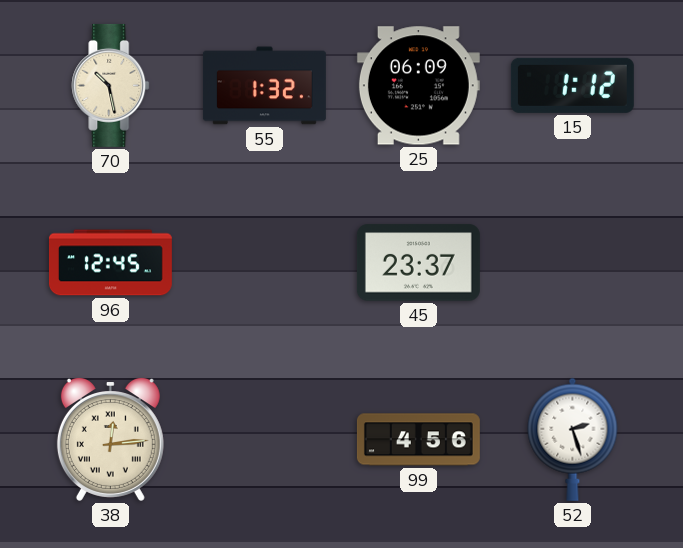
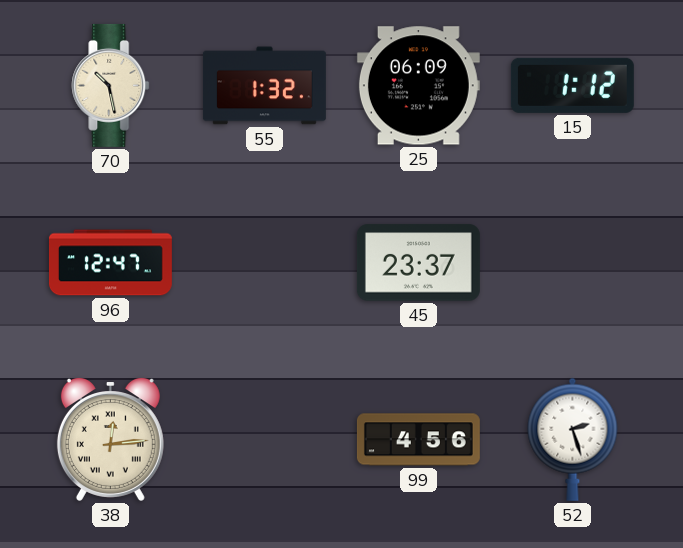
96: 12:45 -> 12:47 (110, 263)
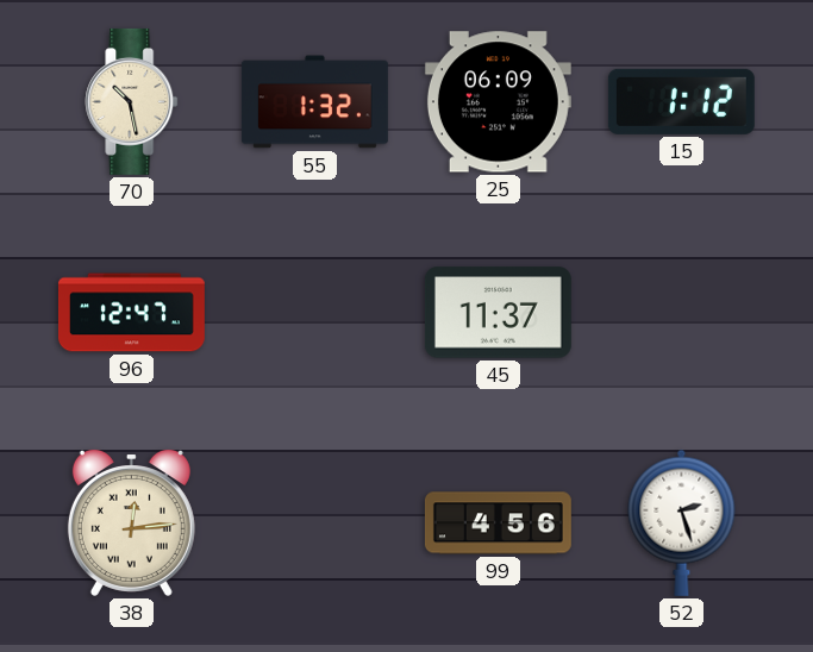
45: 23:37 -> 11:37 (498, 313)
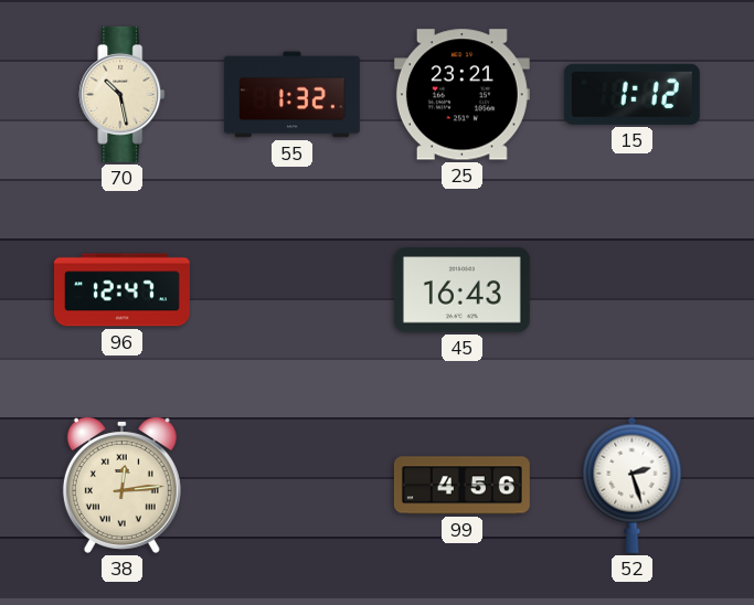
25: 06:09 -> 23:21 (461, 95)
45: 11:37 -> 16:43 (461, 290)
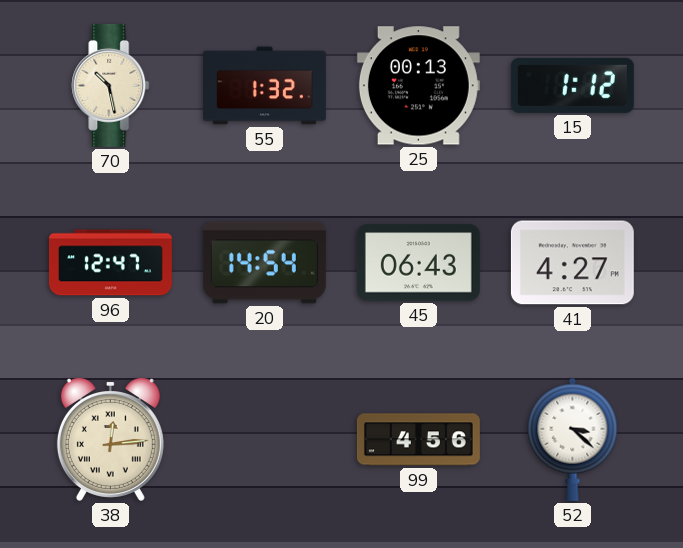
25: 23:21 -> 00:13 (418, 86)
20: none -> 14:54 (264, 263)
45: 16:43 -> 06:43 (418, 263)
41: none -> 4:27 (572, 263)
52: 2:27 -> 3:22 (573, 439)
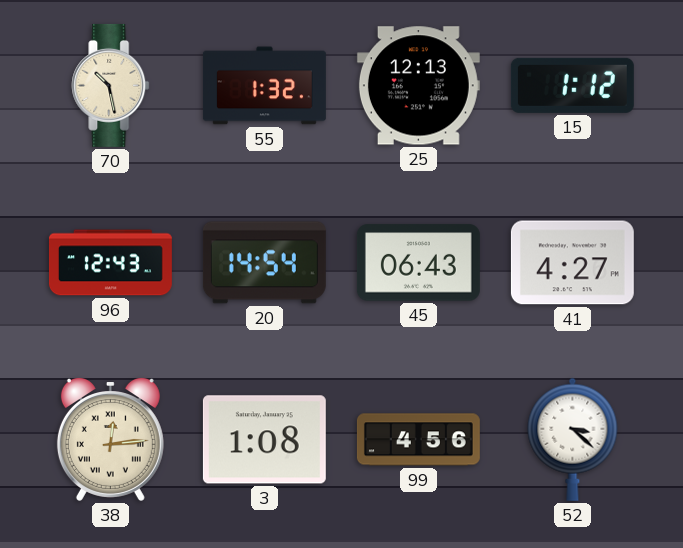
25: 00:13 -> 12:13 (418, 86)
96: 12:47 -> 12:43 (110, 263)
3: none -> 1:08 (264, 440)
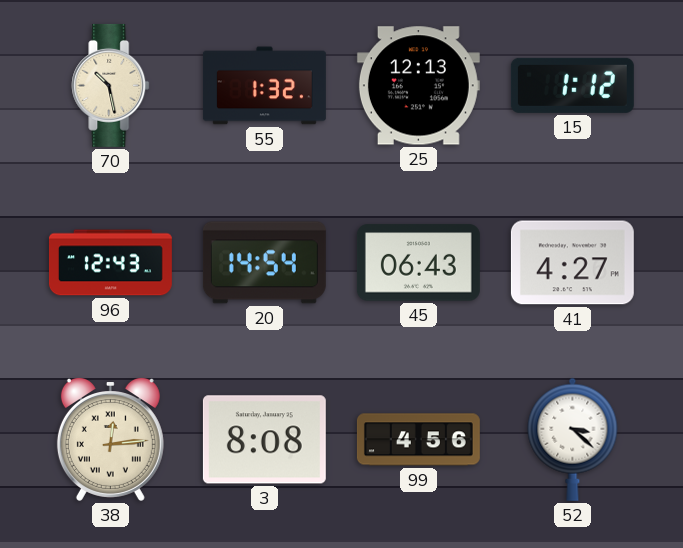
3: 1:08 -> 8:08 (264, 440)
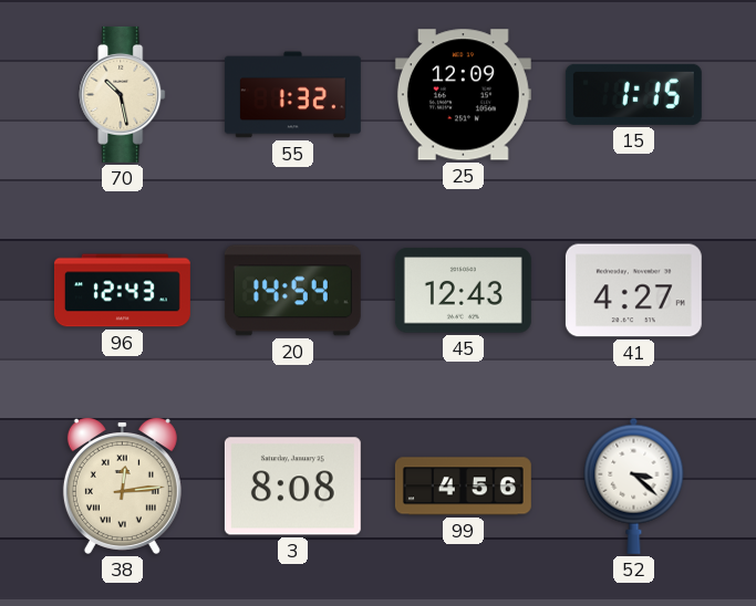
25: 12:13 -> 12:09 (463, 95)
15: 1:12 -> 1:15 (633, 94)
45: 06:43 -> 12:43 (463, 291)
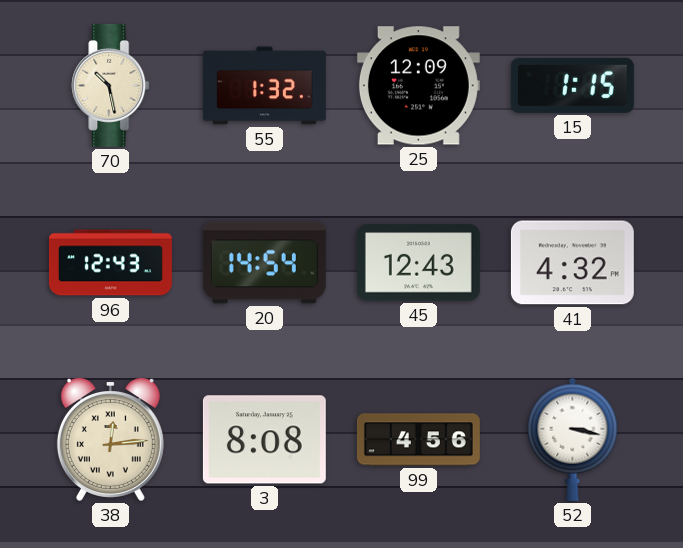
41: 4:27 -> 4:32 (572, 263)
52: 3:22 -> 3:17 (573, 439)
